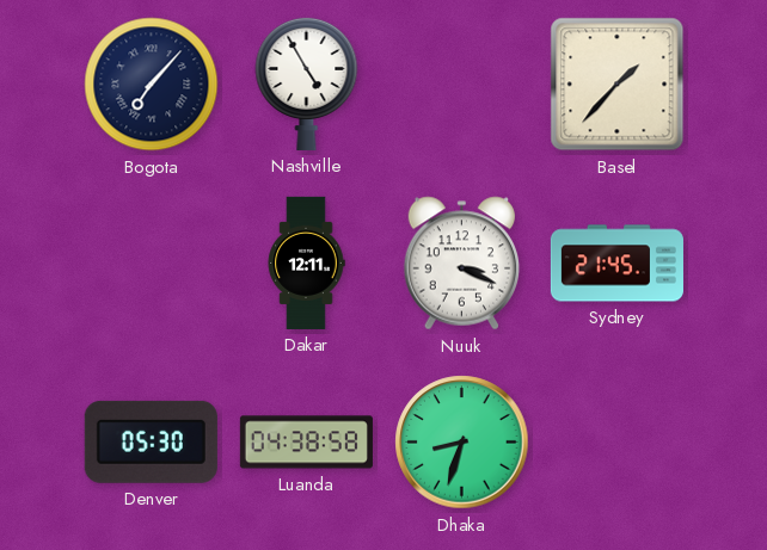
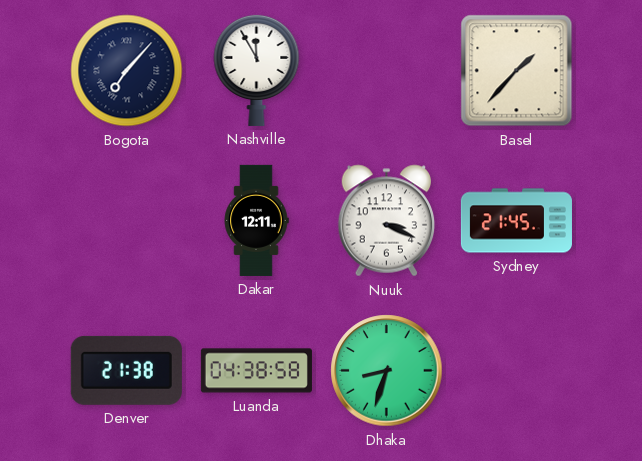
Nashville: 4:55 -> 11:55 (257, 70)
Denver: 05:30 -> 21:38 (126, 370)
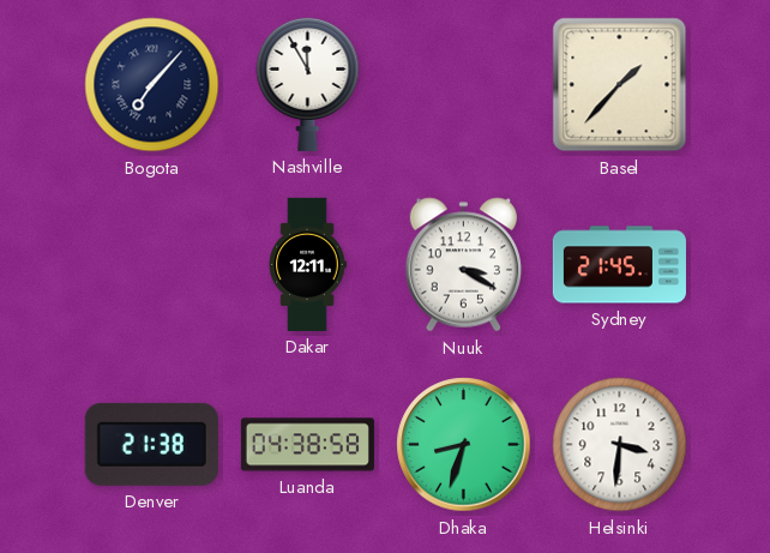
Nuuk: 3:19 -> 3:20 (464, 265)
Helsinki: none -> 3:31 (620, 445)
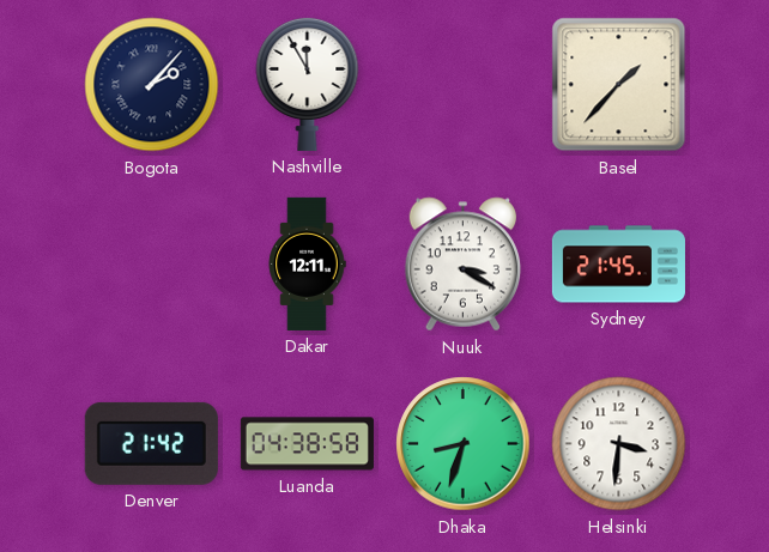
Bogota: 7:07 -> 2:07 (152, 85)
Denver: 21:38 -> 21:42 (151, 443)
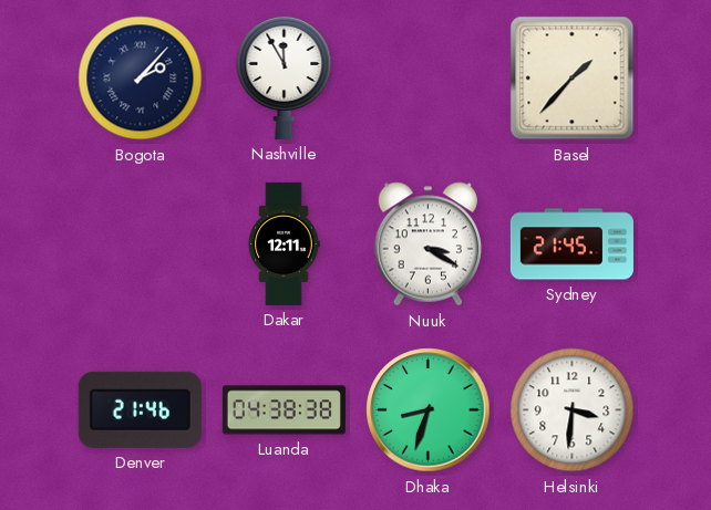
Denver: 21:42 -> 21:46 (140, 409)
Luanda: 04:38:58 -> 04:38:38 (284, 410)
